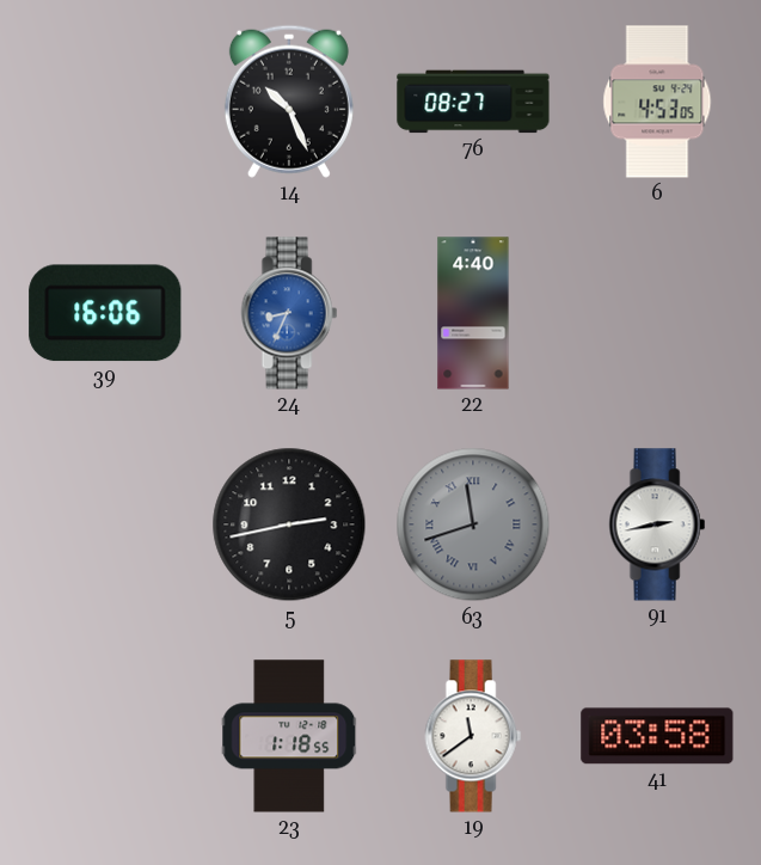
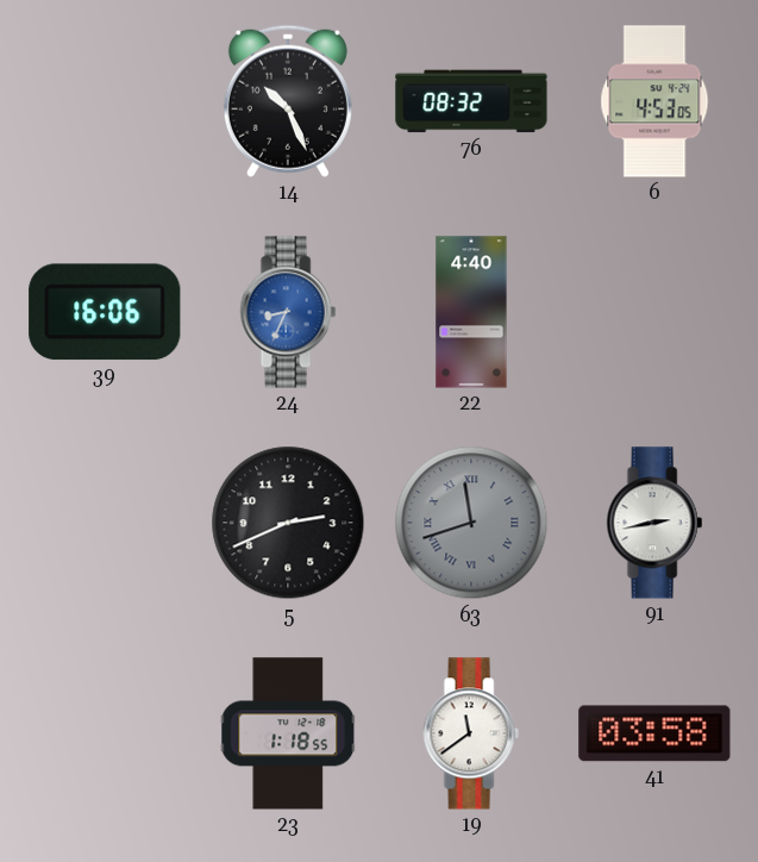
76: 08:27 -> 08:32 (471, 101)
5: 2:43 -> 2:41 (288, 523)
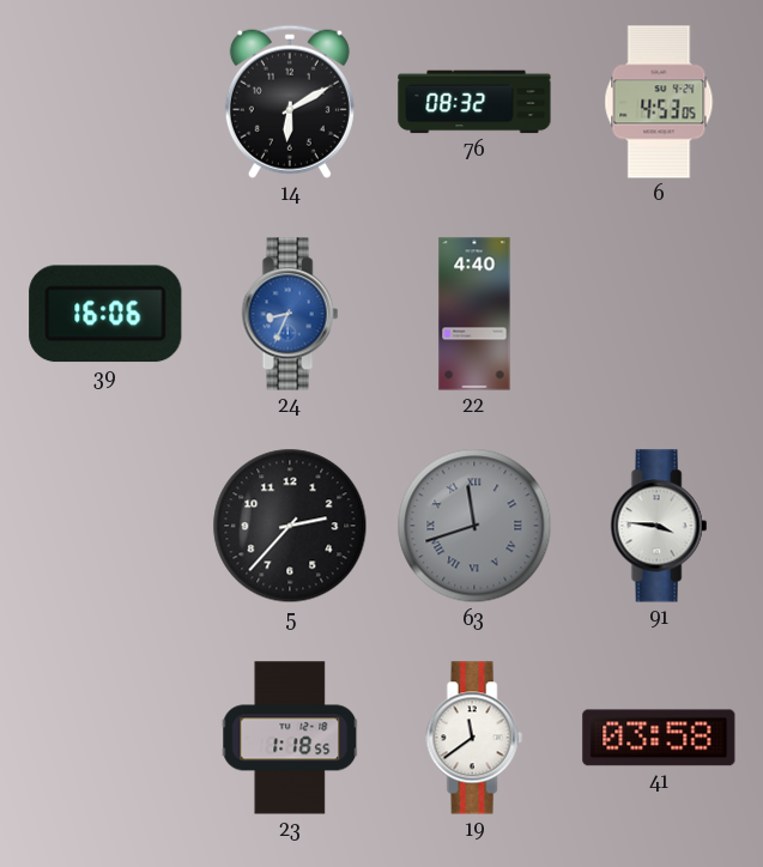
14: 10:26 -> 6:10 (290, 102)
5: 2:41 -> 2:37 (290, 526)
91: 2:43 -> 3:46 (659, 526)
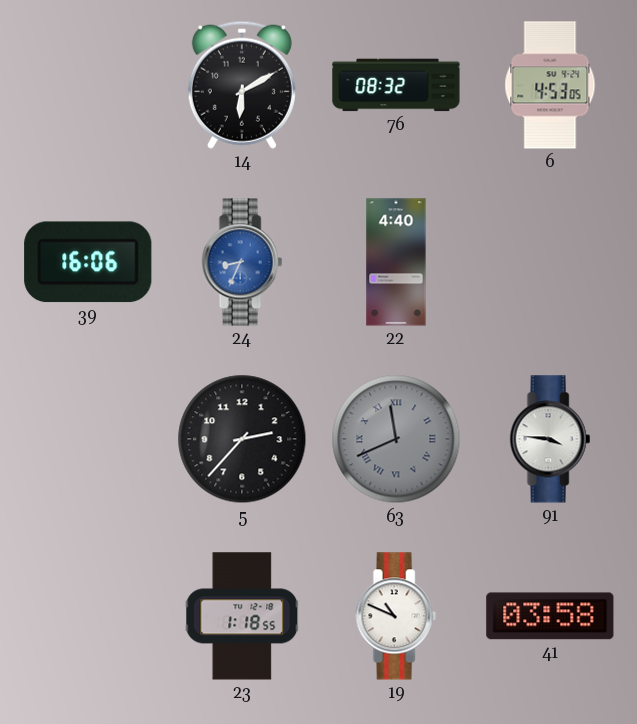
63: 11:42 -> 11:41 (396, 439)
19: 11:39 -> 10:49 (396, 616)
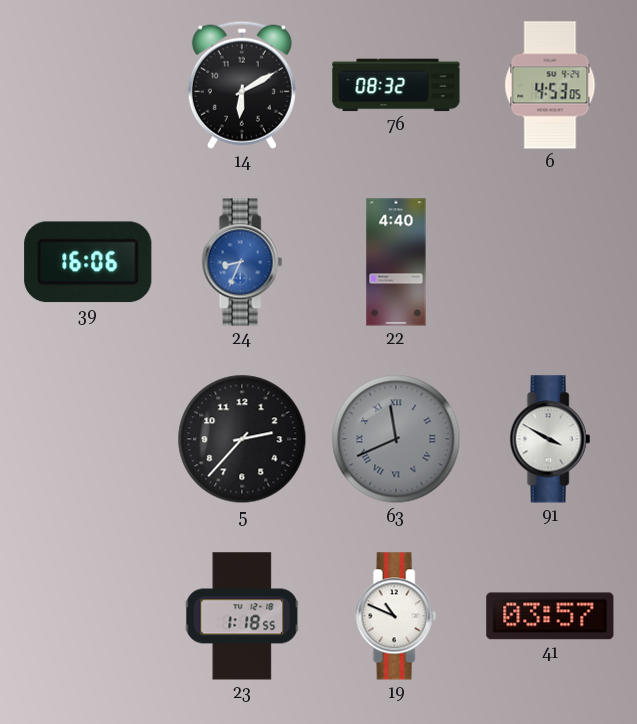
91: 3:46 -> 3:50 (550, 439)
41: 03:58 -> 03:57 (550, 616)
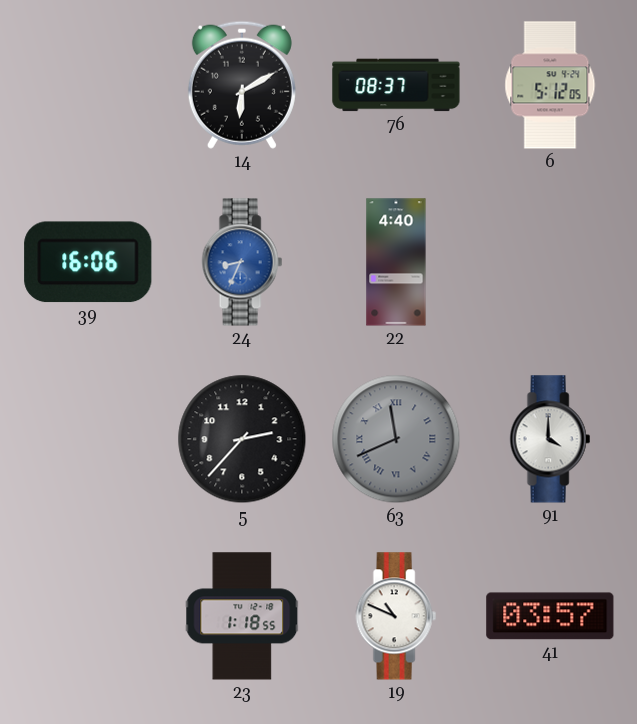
76: 08:32 -> 08:37 (396, 85)
6: 4:53 -> 5:12 (550, 85)
91: 3:50 -> 4:00 (550, 439)
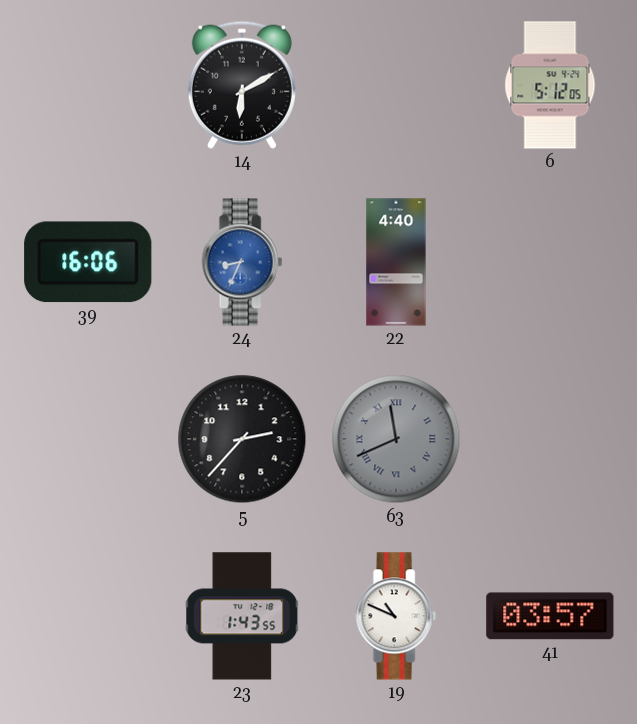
76: 08:37 -> none (396, 85)
91: 4:00 -> none (550, 439)
23: 1:18 -> 1:43 (242, 616)
